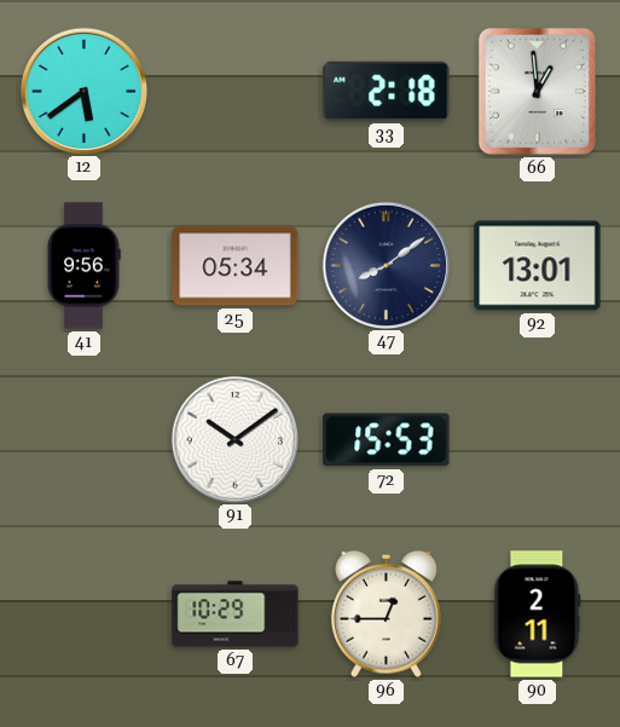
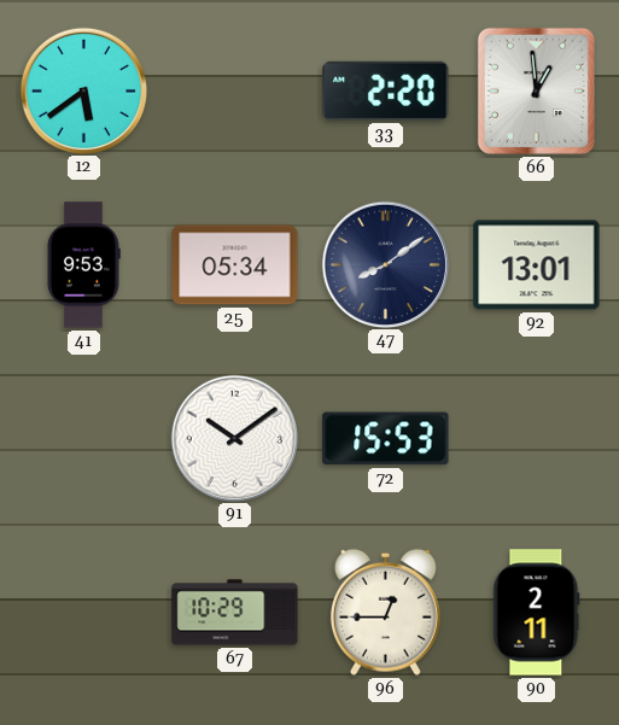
33: 2:18 -> 2:20 (386, 90)
41: 9:56 -> 9:53 (83, 265)
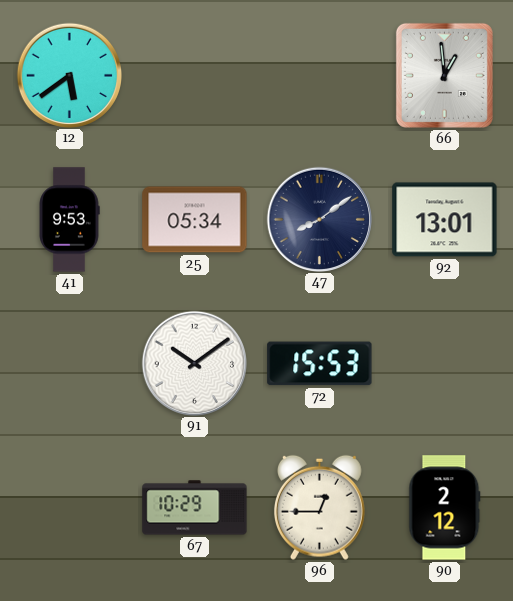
33: 2:20 -> none (386, 90)
90: 2:11 -> 2:12 (445, 508)
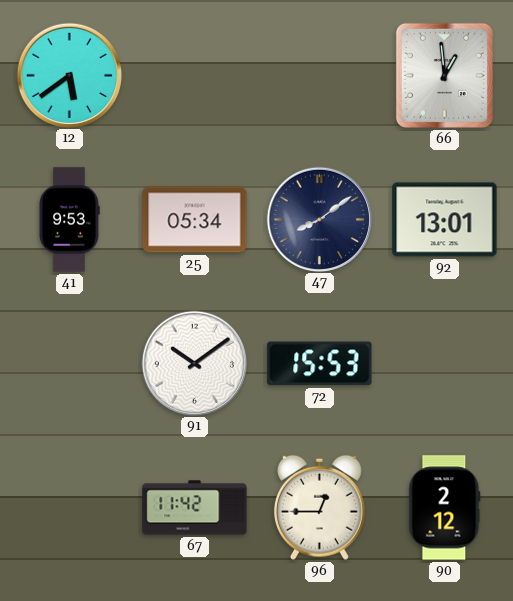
67: 10:29 -> 11:42 (195, 508)
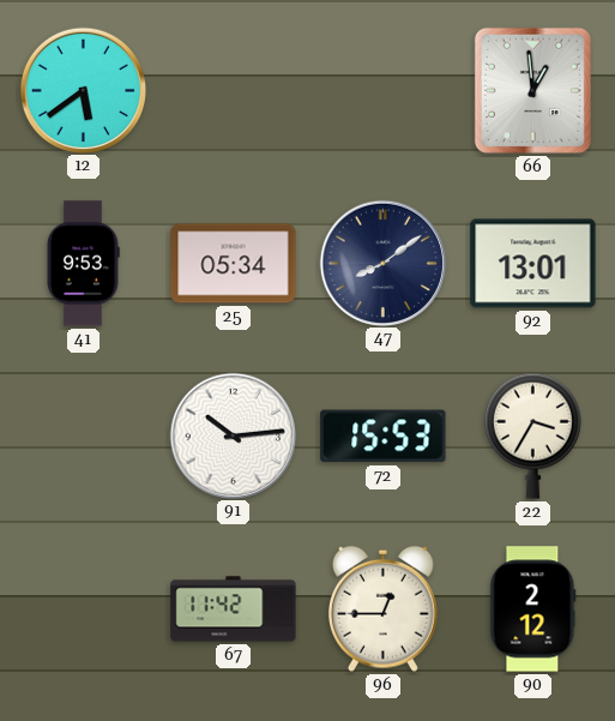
91: 10:09 -> 10:14 (233, 435)
22: none -> 3:35 (532, 435)
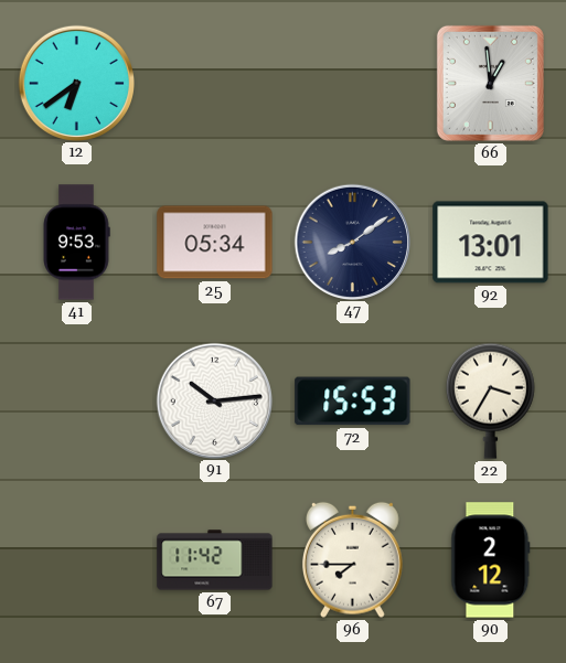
12: 5:39 -> 6:39 (76, 83)
96: 12:45 -> 7:45 (352, 559)
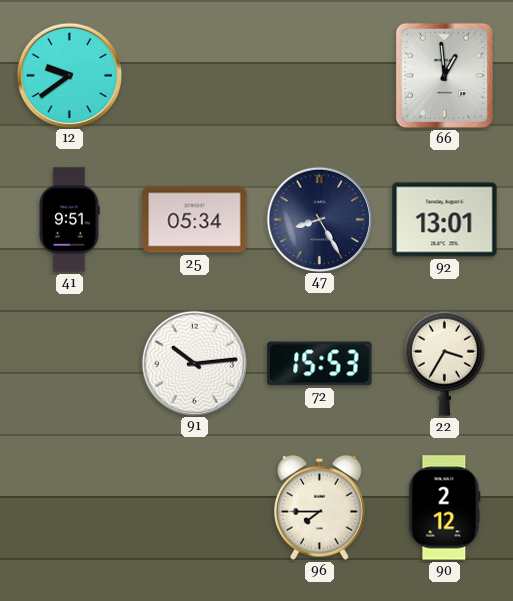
12: 6:39 -> 9:39 (69, 75)
41: 9:53 -> 9:51 (69, 220)
47: 8:09 -> 8:25 (319, 219)
67: 11:42 -> none (215, 560)
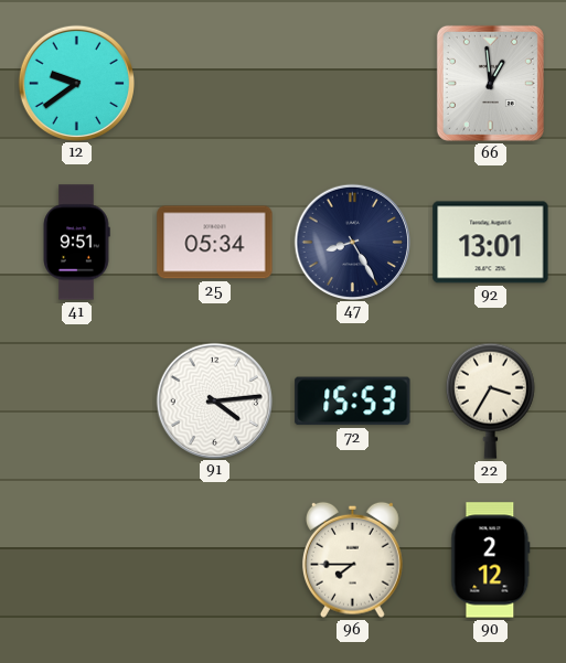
91: 10:14 -> 4:14 (214, 400)
